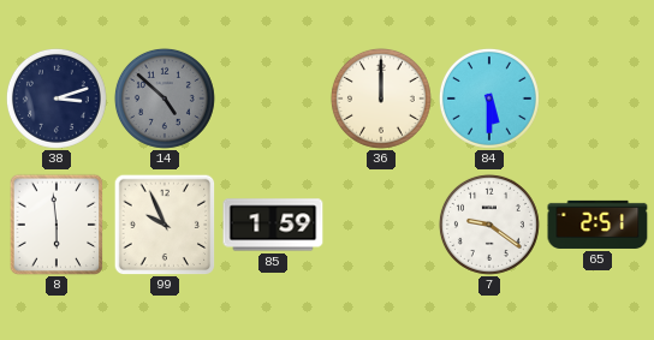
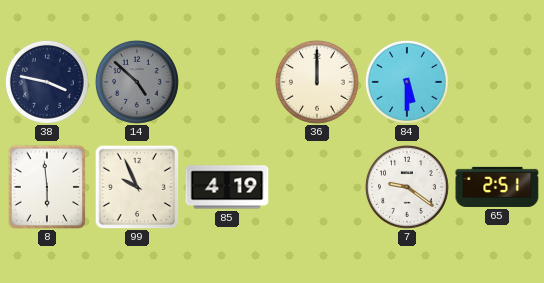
38: 3:12 -> 3:47 (47, 82)
85: 1:59 -> 4:19 (227, 187)
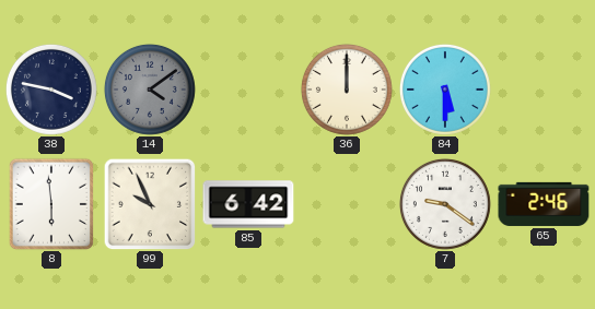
14: 4:52 -> 4:09 (150, 90)
85: 4:19 -> 6:42 (248, 204)
65: 2:51 -> 2:46 (544, 204)
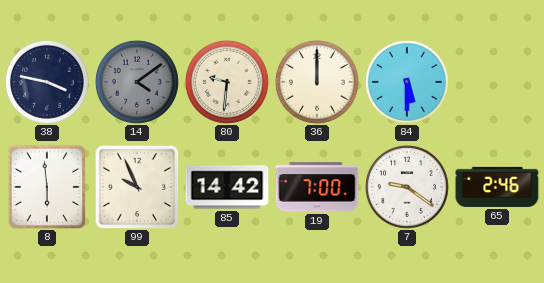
80: none -> 9:31 (227, 82)
85: 6:42 -> 14:42 (227, 187)
19: none -> 7:00 (317, 187)
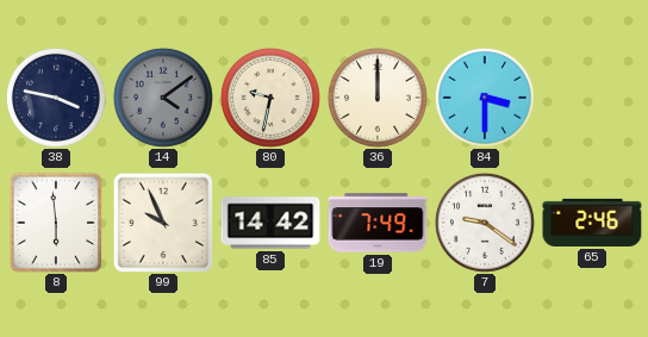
80: 9:31 -> 9:32 (270, 98)
84: 5:30 -> 3:30 (485, 98)
19: 7:00 -> 7:49 (378, 223)
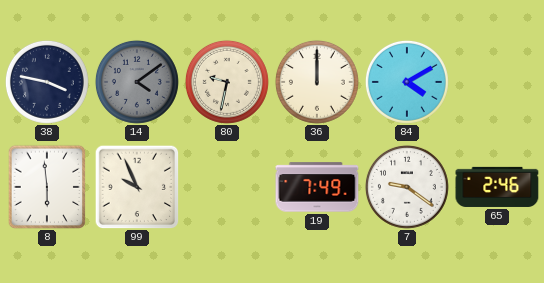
84: 3:30 -> 4:10 (407, 82)
85: 14:42 -> none (270, 223)
